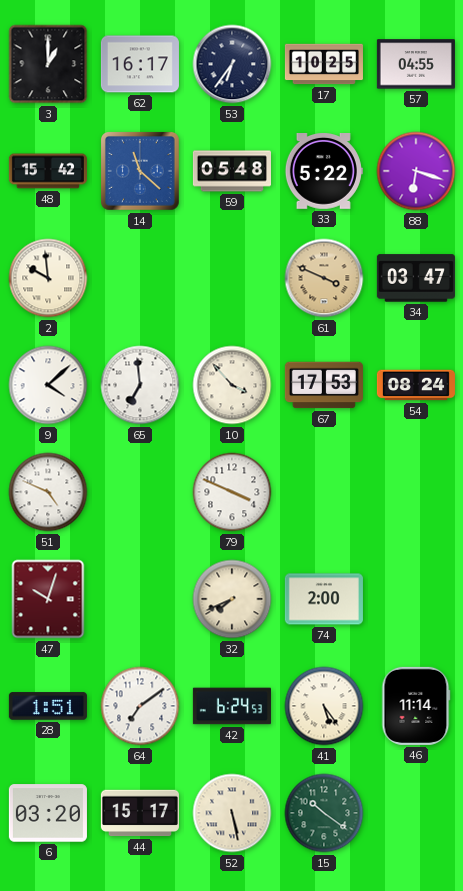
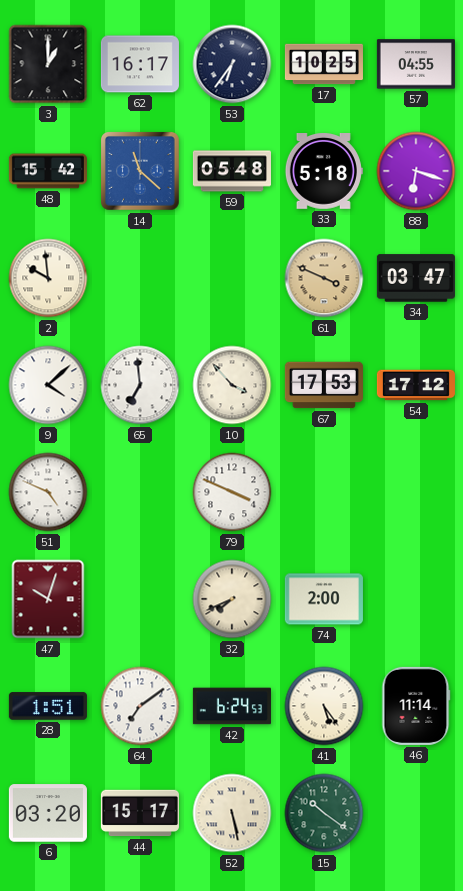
33: 5:22 -> 5:18 (324, 172)
54: 08:24 -> 17:12 (416, 385)
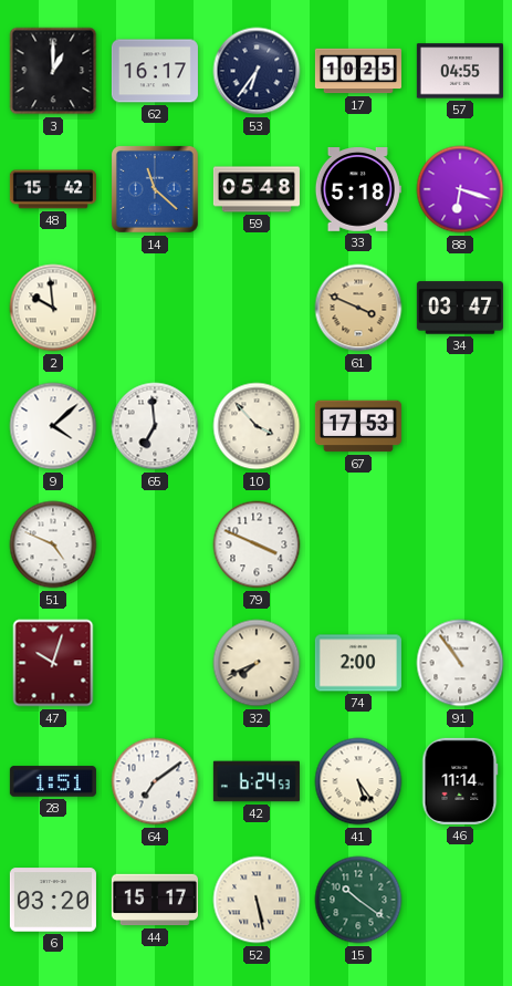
54: 17:12 -> none (416, 385)
91: none -> 10:54 (460, 663)
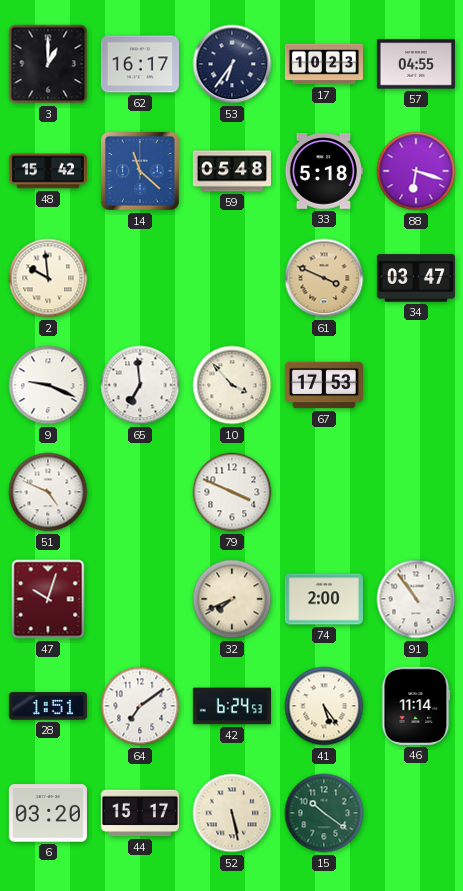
17: 10:25 -> 10:23 (324, 64)
9: 4:08 -> 9:19 (48, 385)
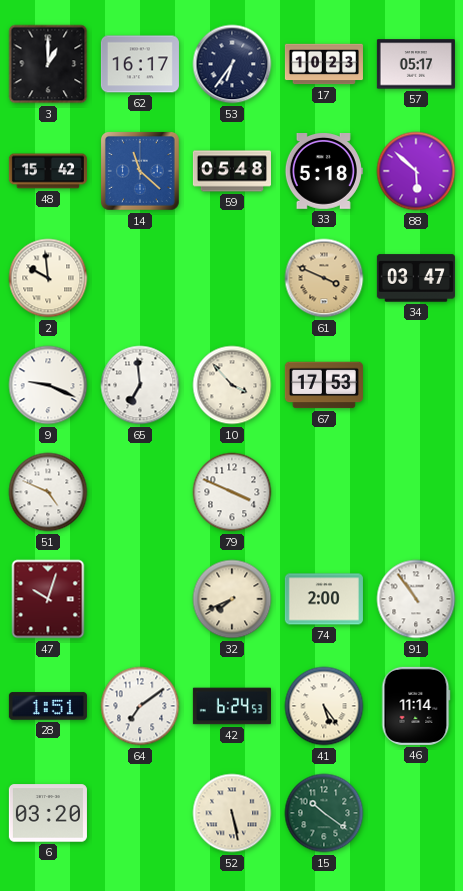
57: 04:55 -> 05:17 (416, 64)
88: 6:18 -> 5:52 (416, 171)
44: 15:17 -> none (140, 813)
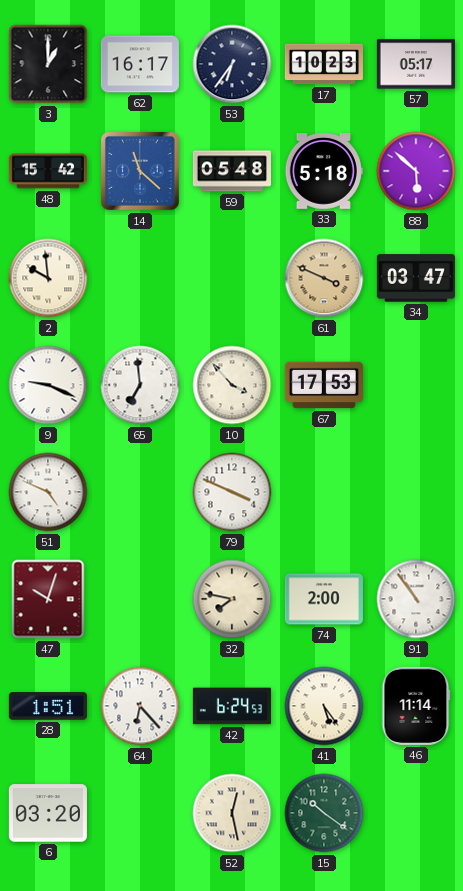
32: 7:41 -> 7:47 (232, 599)
64: 7:09 -> 6:23 (140, 706)
52: 5:28 -> 12:28 (232, 813)
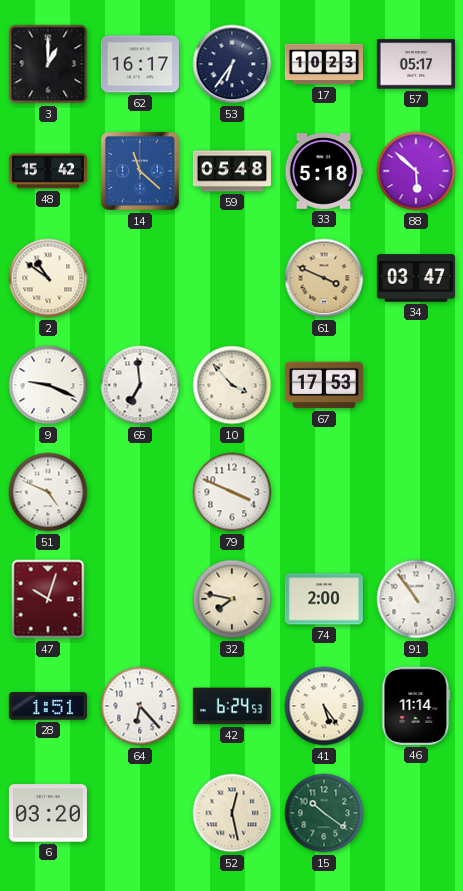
2: 9:59 -> 10:51 (48, 278)
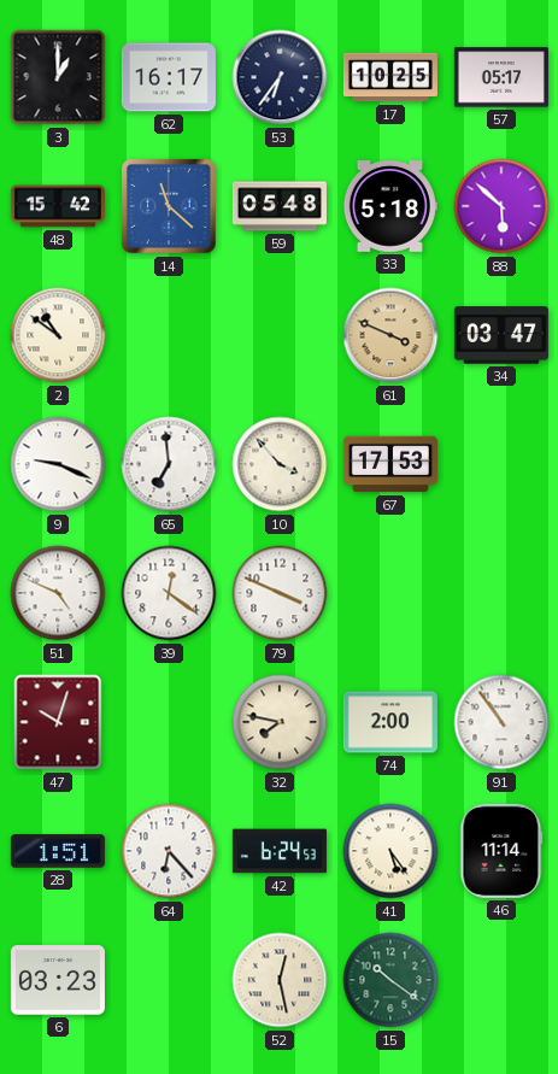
17: 10:23 -> 10:25 (390, 77)
39: none -> 12:21 (169, 593)
6: 03:20 -> 03:23 (58, 980)
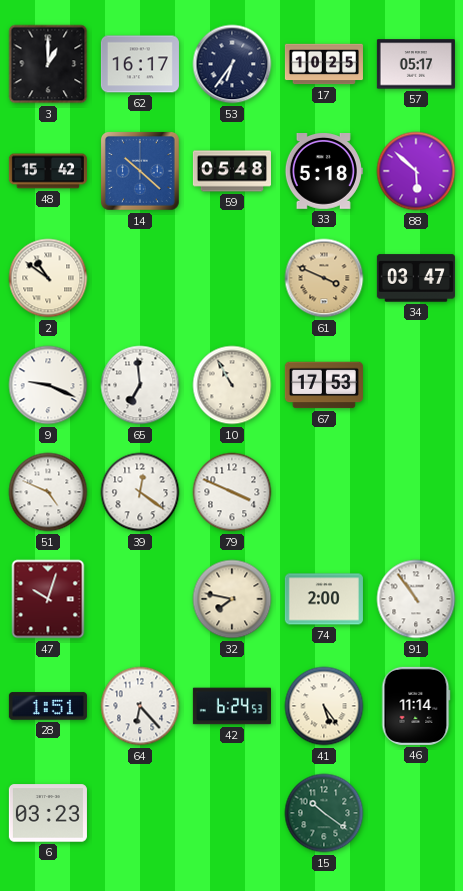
14: 11:22 -> 10:22 (141, 172)
10: 3:53 -> 10:55 (232, 385)
52: 12:28 -> none (280, 980)
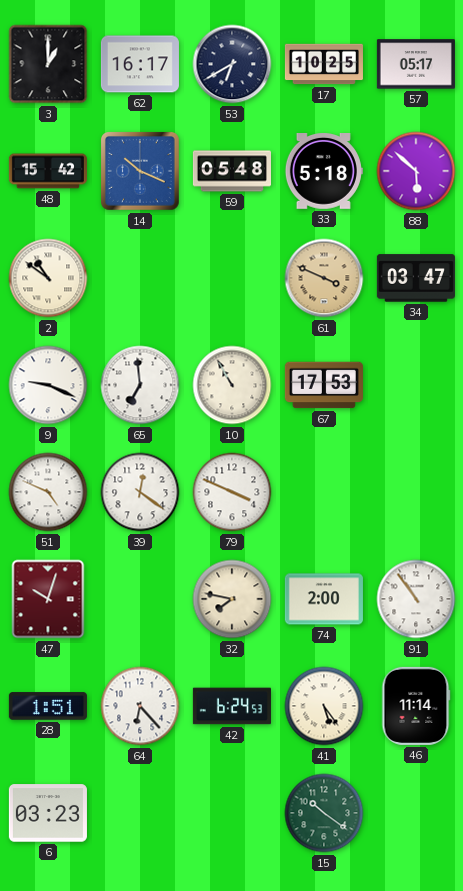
53: 6:36 -> 6:40 (232, 64)
14: 10:22 -> 10:19 (141, 172)
